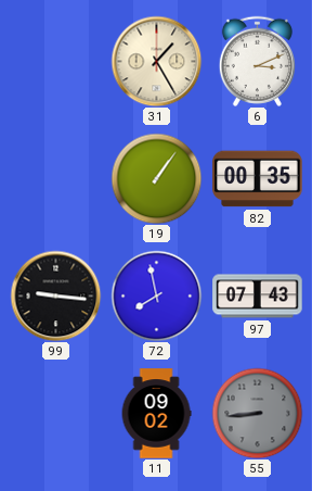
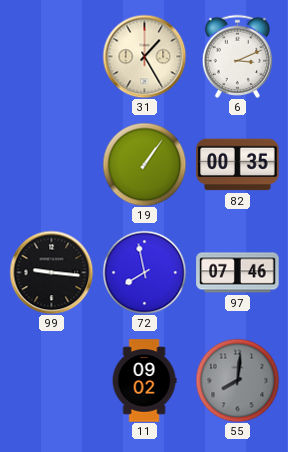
97: 07:43 -> 07:46 (238, 273)
55: 8:44 -> 8:01 (237, 380)
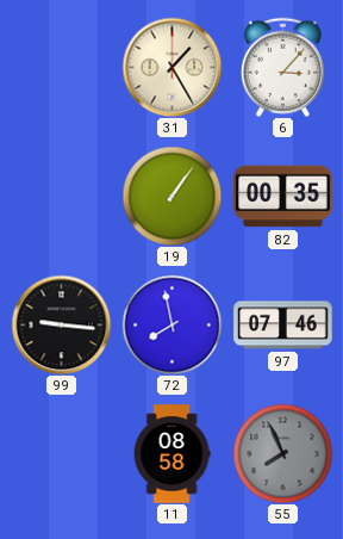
6: 3:11 -> 3:07 (282, 67)
11: 09:02 -> 08:58 (171, 454)
55: 8:01 -> 7:56 (282, 453)
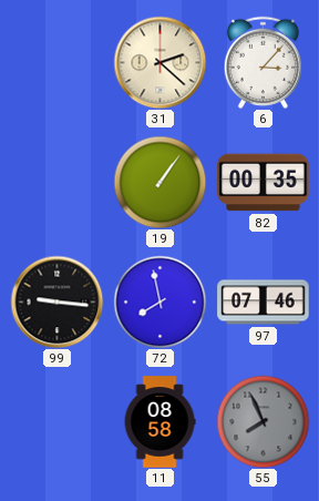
31: 1:25 -> 2:22 (159, 62)
